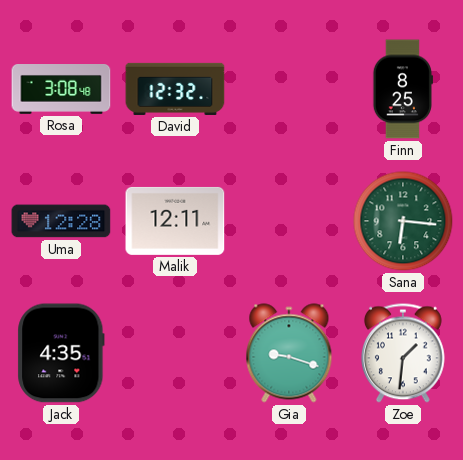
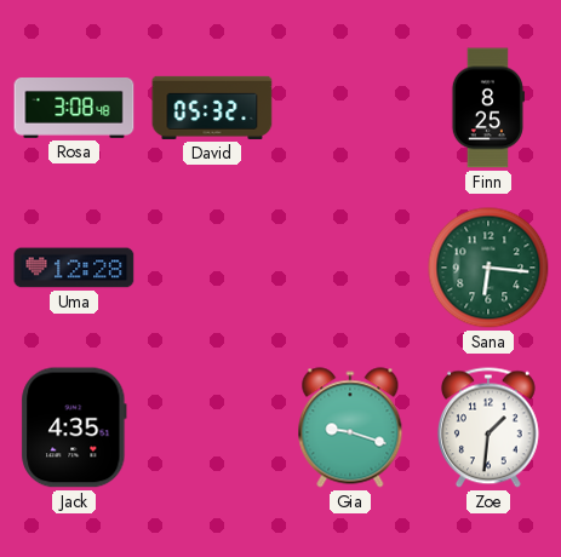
David: 12:32 -> 05:32 (212, 108)
Malik: 12:11 -> none (175, 221)
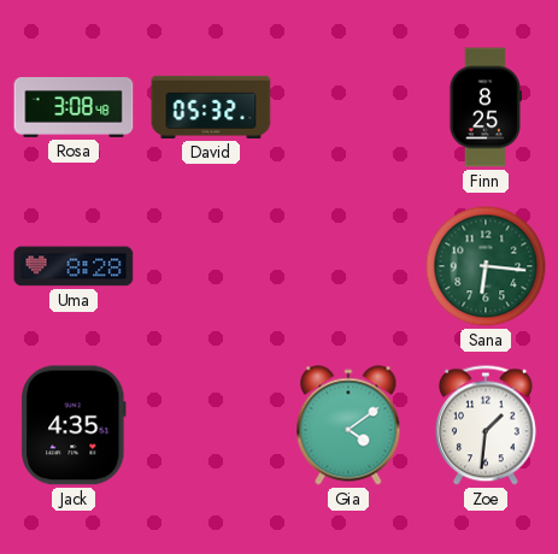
Uma: 12:28 -> 8:28 (74, 266)
Gia: 9:18 -> 4:09 (348, 425)
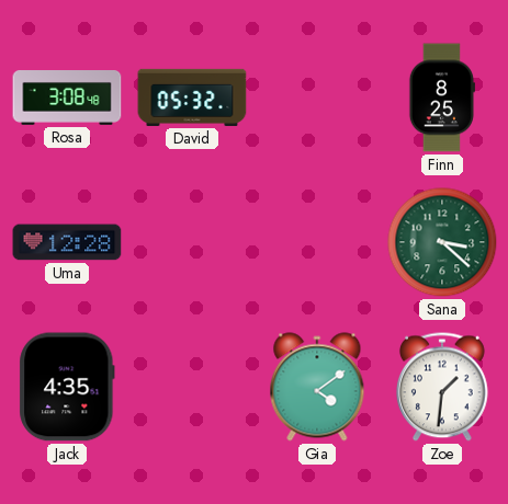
Uma: 8:28 -> 12:28 (67, 242)
Sana: 6:16 -> 3:22 (442, 242)
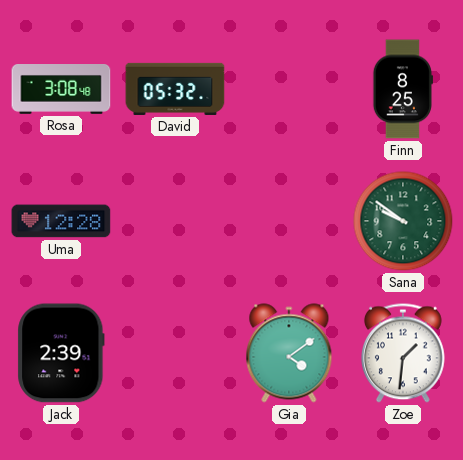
Sana: 3:22 -> 9:51 (403, 221)
Jack: 4:35 -> 2:39 (61, 353)
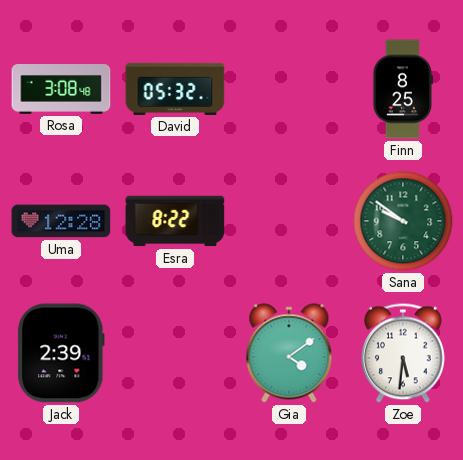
Esra: none -> 8:22 (175, 221)
Zoe: 1:31 -> 5:31 (404, 353)
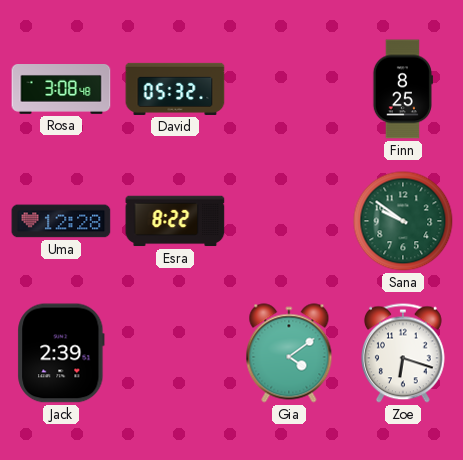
Zoe: 5:31 -> 6:18 (404, 353)
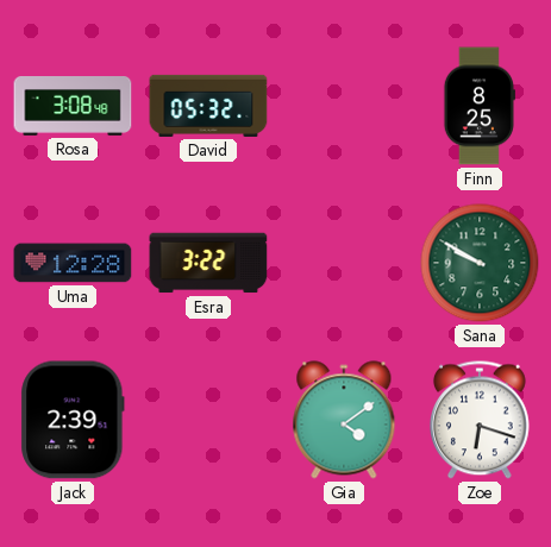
Esra: 8:22 -> 3:22 (208, 263)
Sana: 9:51 -> 9:50 (480, 263)
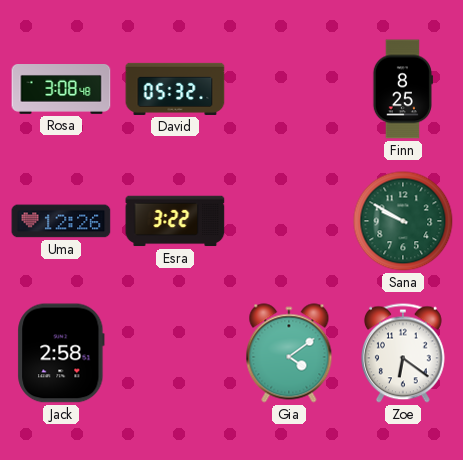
Uma: 12:28 -> 12:26 (61, 221)
Jack: 2:39 -> 2:58 (61, 353)
Zoe: 6:18 -> 6:21 (404, 353)
